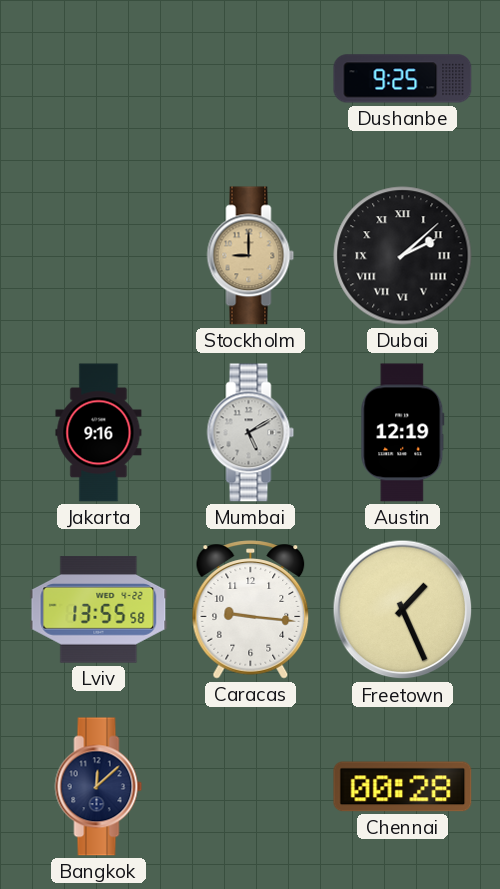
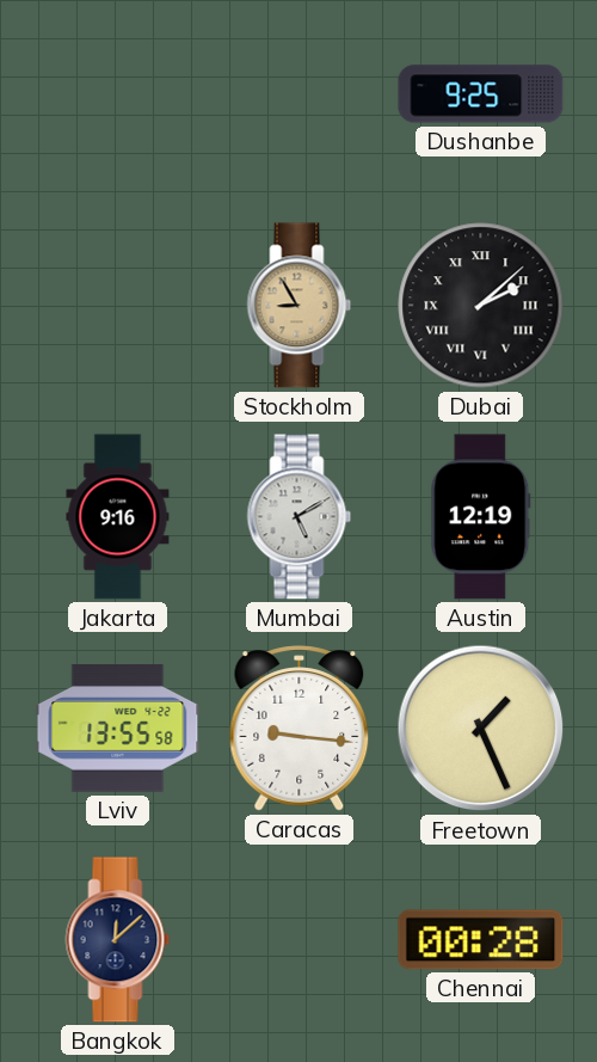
Stockholm: 9:00 -> 8:55 (300, 306)
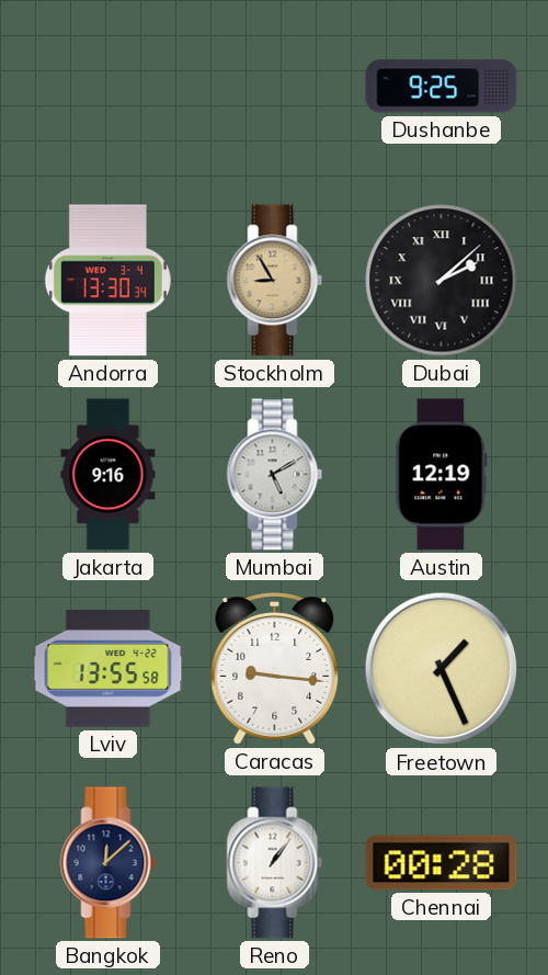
Andorra: none -> 13:30 (107, 281)
Reno: none -> 1:06 (275, 863)
